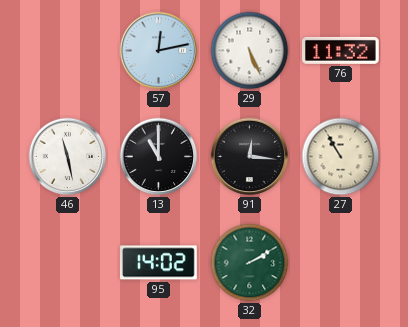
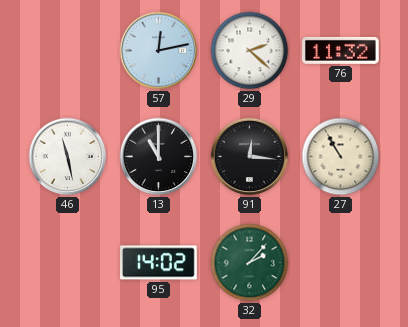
29: 5:26 -> 2:22 (250, 51)
32: 2:10 -> 2:07 (250, 263)
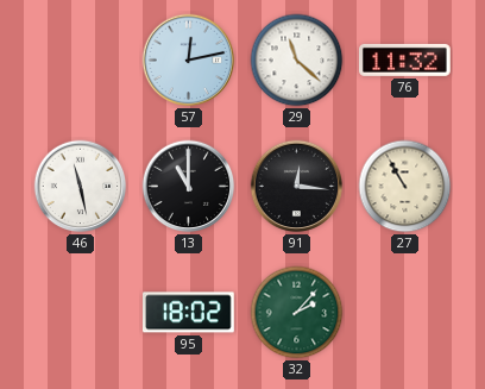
29: 2:22 -> 11:22 (297, 61)
95: 14:02 -> 18:02 (189, 313)
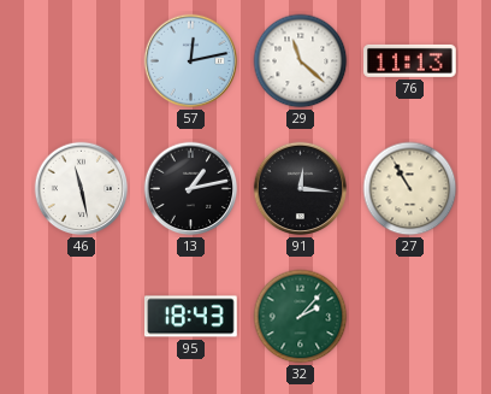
76: 11:32 -> 11:13 (410, 60)
13: 11:00 -> 1:13 (191, 189)
95: 18:02 -> 18:43 (191, 317)
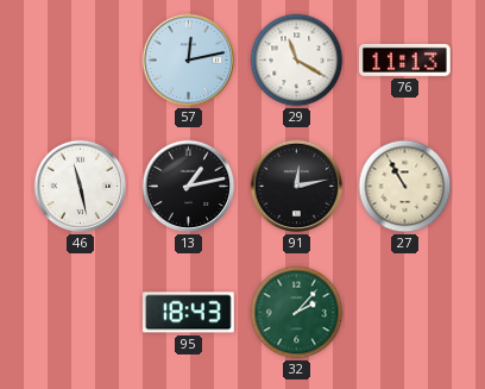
29: 11:22 -> 11:20 (297, 61)
91: 12:16 -> 12:13 (297, 187)
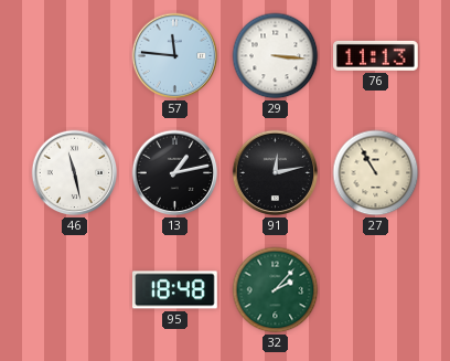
57: 12:13 -> 11:46 (175, 56)
29: 11:20 -> 3:16 (276, 56)
95: 18:43 -> 18:48 (175, 290)
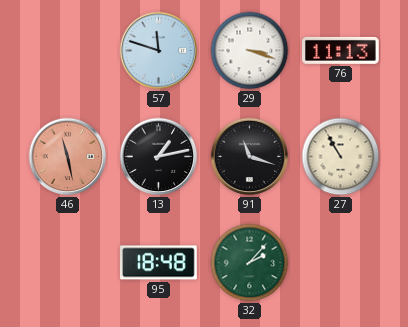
57: 11:46 -> 11:48 (159, 51)
29: 3:16 -> 3:18 (250, 51)
46 dial: white -> salmon (68, 157)
91: 12:13 -> 11:18 (250, 157)
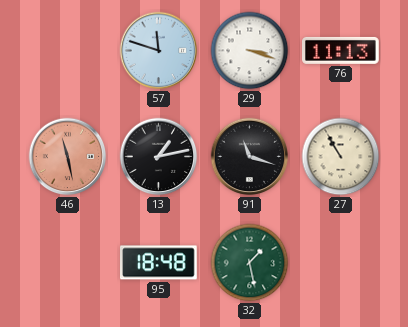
32: 2:07 -> 1:28 (250, 263)
